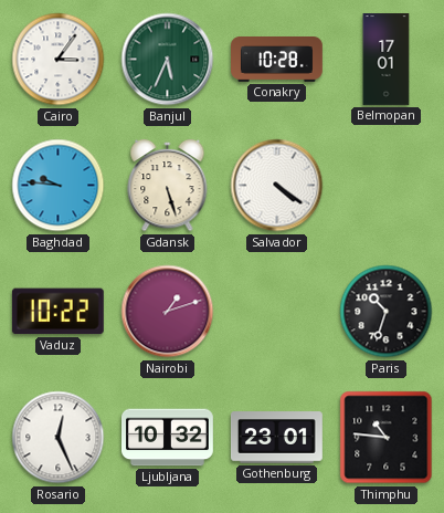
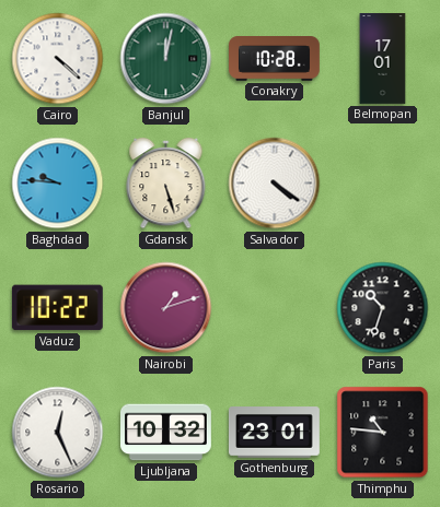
Cairo: 3:06 -> 4:22 (58, 59)
Banjul: 5:34 -> 12:02 (166, 59)
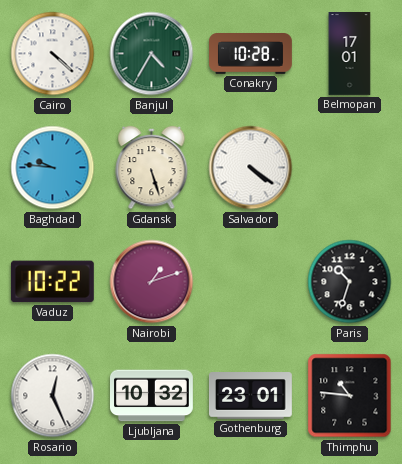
Banjul: 12:02 -> 4:35 (152, 54)
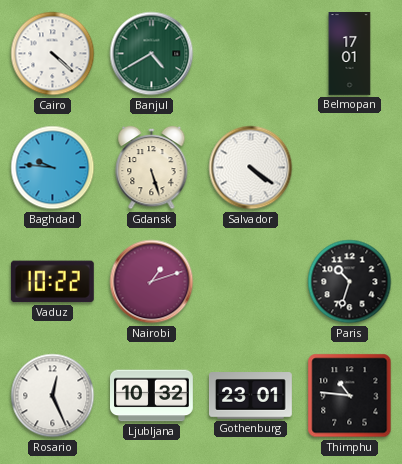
Banjul: 4:35 -> 4:40 (152, 54)
Conakry: 10:28 -> none (251, 54)
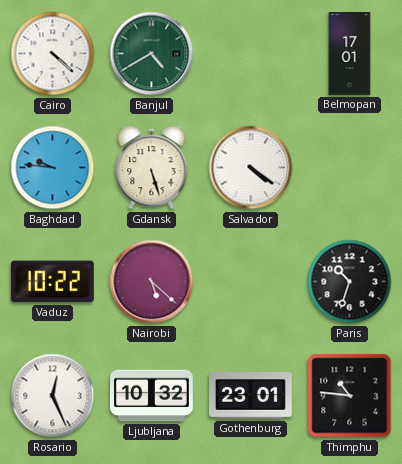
Nairobi: 1:12 -> 5:22 (152, 282)
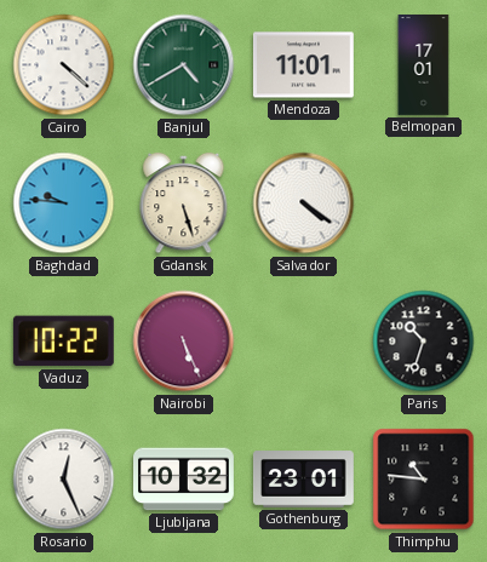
Mendoza: none -> 11:01 (303, 65)
Nairobi: 5:22 -> 5:26 (184, 342)
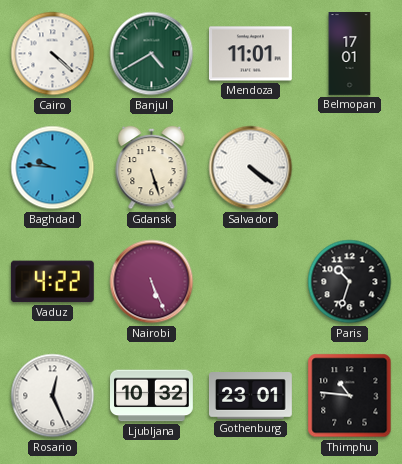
Vaduz: 10:22 -> 4:22 (52, 282)
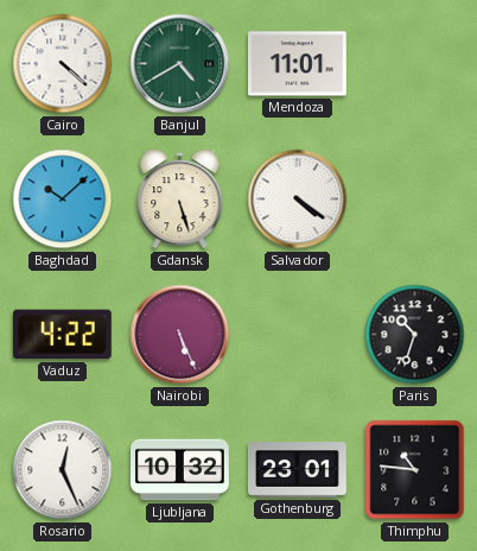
Belmopan: 17:01 -> none (350, 54)
Baghdad: 9:46 -> 10:08 (63, 199)
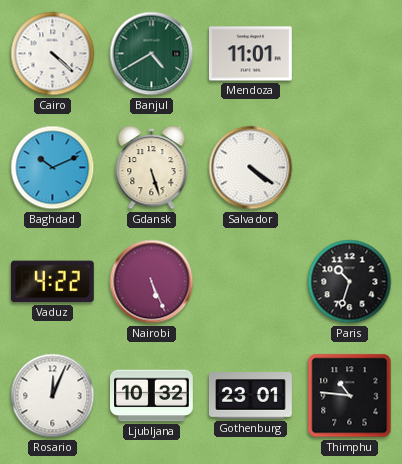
Baghdad: 10:08 -> 10:11 (53, 168)
Rosario: 12:26 -> 12:04 (53, 396)
